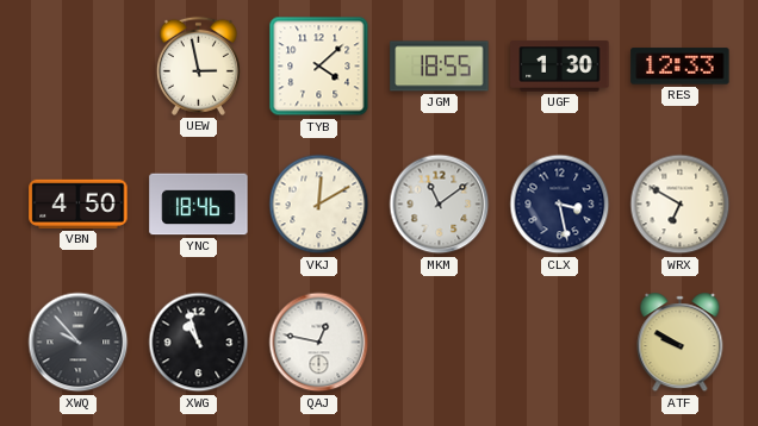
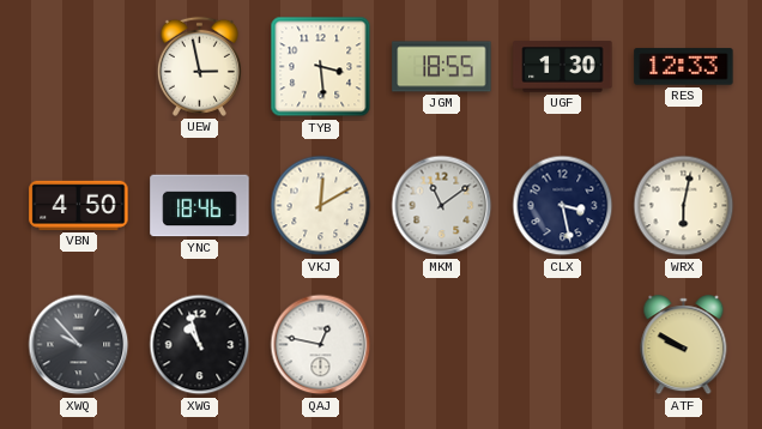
TYB: 4:08 -> 3:29 (321, 67)
WRX: 6:50 -> 6:02 (684, 206)
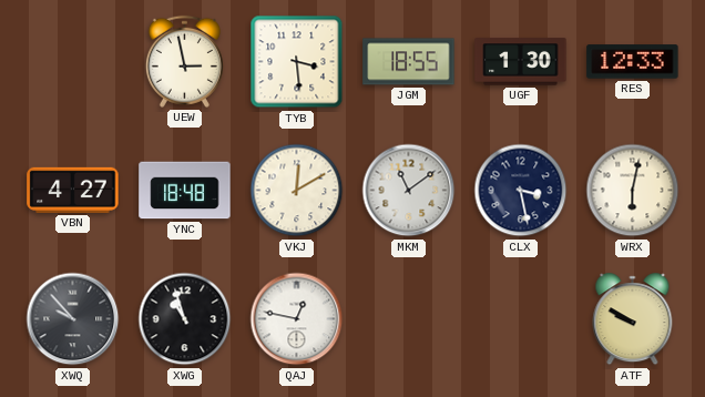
VBN: 4:50 -> 4:27 (73, 190)
YNC: 18:46 -> 18:48 (185, 191)
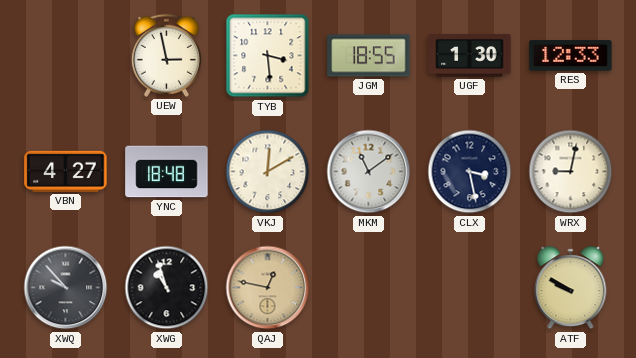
WRX: 6:02 -> 9:02 (571, 172)
QAJ dial: white -> champagne (268, 288)
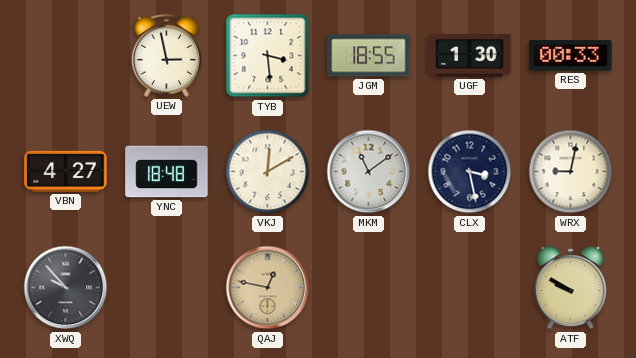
RES: 12:33 -> 00:33 (571, 56)
XWG: 10:57 -> none (167, 288)
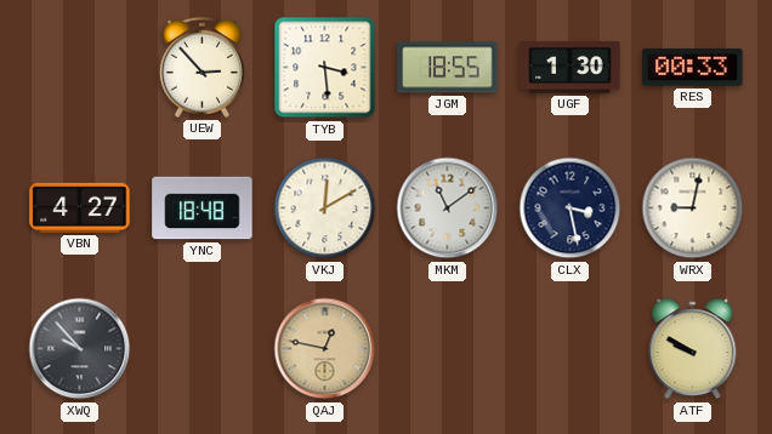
UEW: 2:58 -> 2:53 (201, 67)
